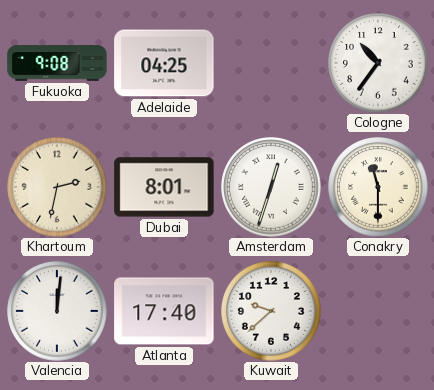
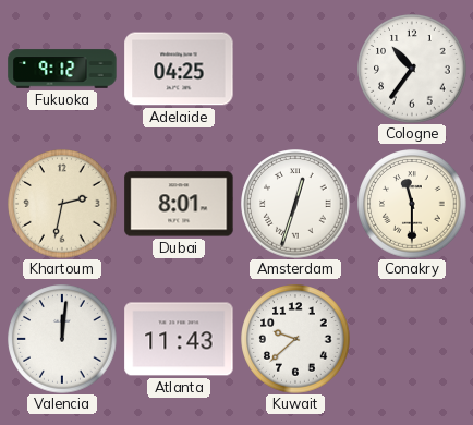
Fukuoka: 9:08 -> 9:12 (62, 69)
Atlanta: 17:40 -> 11:43 (179, 339)
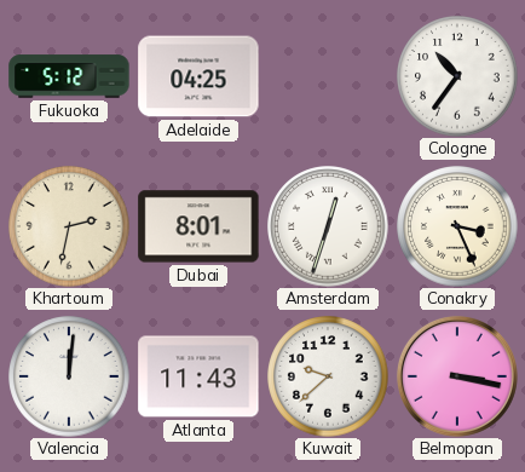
Fukuoka: 9:12 -> 5:12 (69, 76)
Conakry: 11:30 -> 3:26 (457, 226)
Belmopan: none -> 3:17 (457, 376)
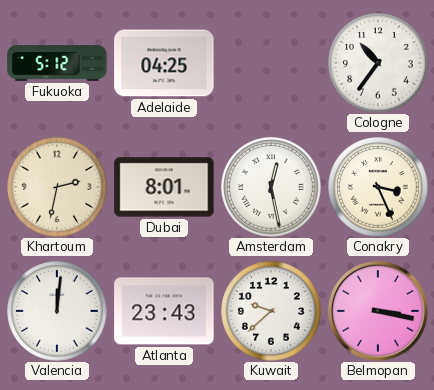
Amsterdam: 12:33 -> 12:28 (271, 187)
Atlanta: 11:43 -> 23:43 (164, 311)
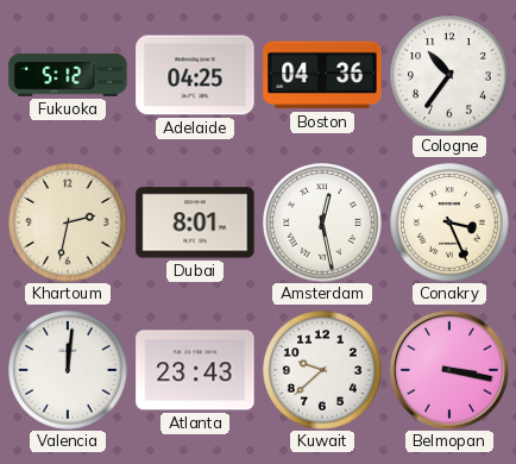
Boston: none -> 04:36 (322, 75)
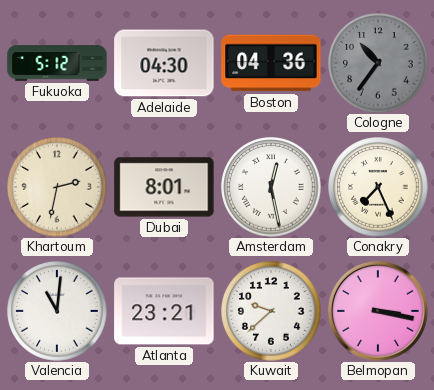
Adelaide: 04:25 -> 04:30 (164, 63)
Cologne dial: white -> grey (378, 63)
Conakry: 3:26 -> 7:26 (378, 187)
Valencia: 12:01 -> 11:01 (57, 311)
Atlanta: 23:43 -> 23:21 (164, 311)
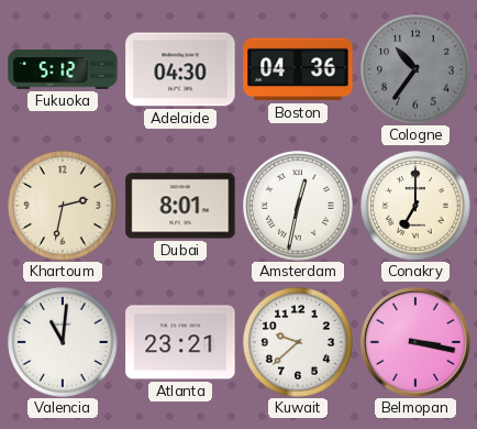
Amsterdam: 12:28 -> 12:32 (298, 206)
Conakry: 7:26 -> 7:00 (415, 206)
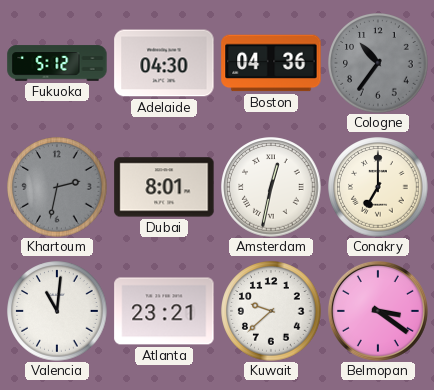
Khartoum dial: cream -> grey (57, 187)
Belmopan: 3:17 -> 3:21 (378, 311)
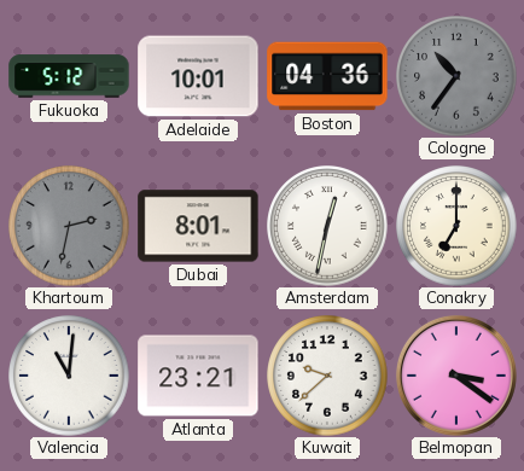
Adelaide: 04:30 -> 10:01 (198, 76)
